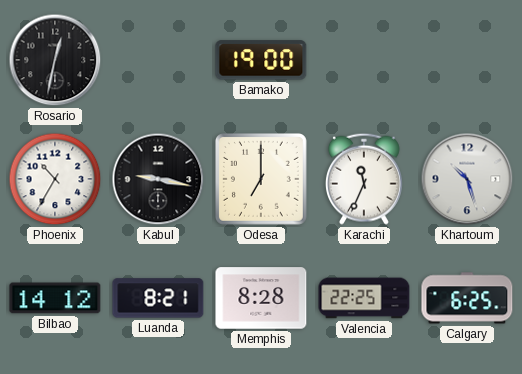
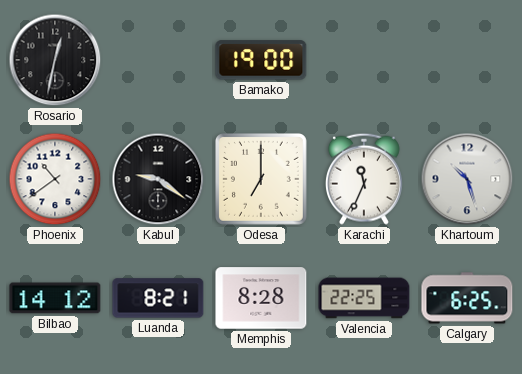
Phoenix: 10:35 -> 10:39 (55, 179)
Kabul: 9:17 -> 9:21 (158, 179)
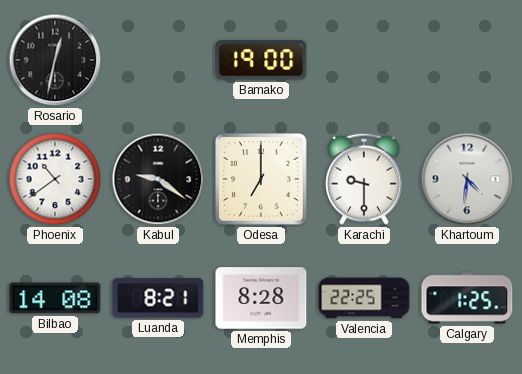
Karachi: 11:34 -> 9:30 (364, 179)
Khartoum: 10:27 -> 4:31 (467, 179)
Bilbao: 14:12 -> 14:08 (55, 298)
Calgary: 6:25 -> 1:25 (467, 298)
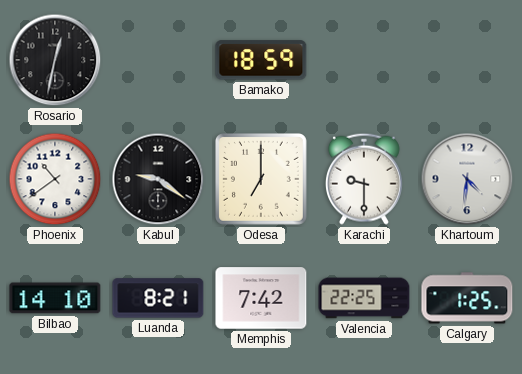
Bamako: 19:00 -> 18:59 (261, 60)
Bilbao: 14:08 -> 14:10 (55, 298)
Memphis: 8:28 -> 7:42 (261, 298)
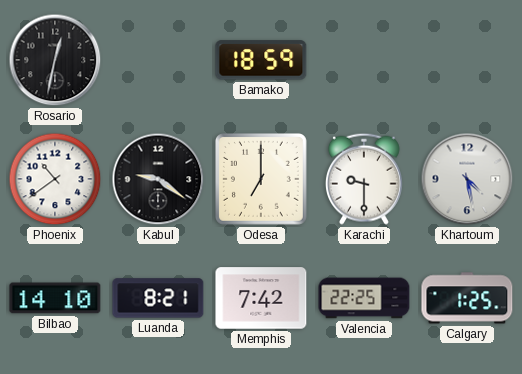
Khartoum: 4:31 -> 4:28 (467, 179)
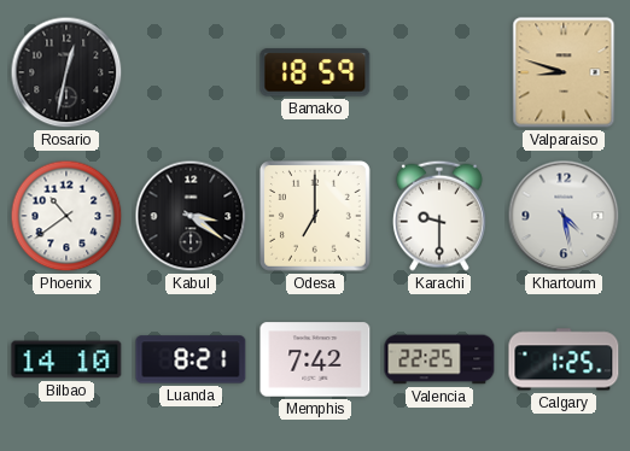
Valparaiso: none -> 8:48 (564, 72)
Kabul: 9:21 -> 3:21 (191, 216)
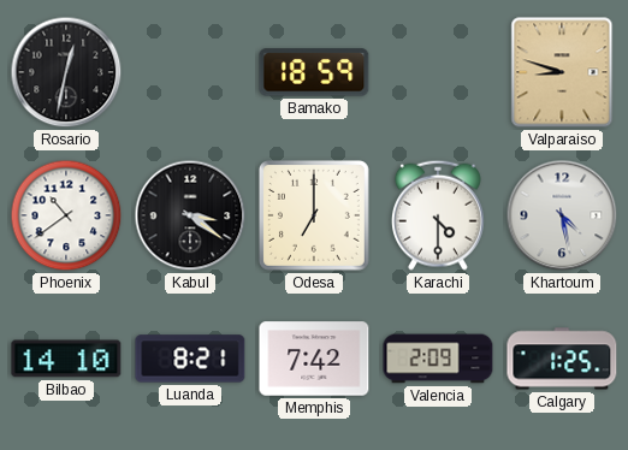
Karachi: 9:30 -> 4:30 (438, 215)
Valencia: 22:25 -> 2:09 (438, 359)
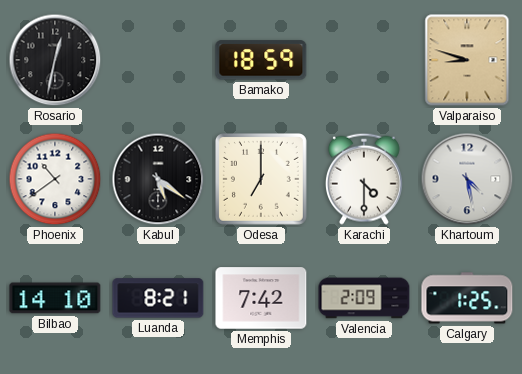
Kabul: 3:21 -> 5:21 (158, 179)
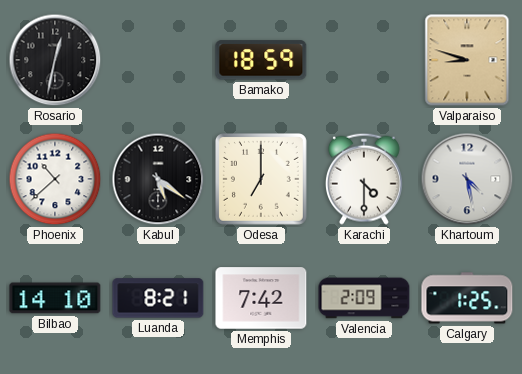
Phoenix: 10:39 -> 10:38 (55, 179)
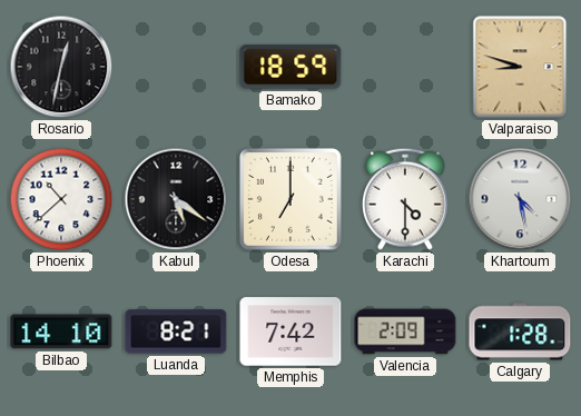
Calgary: 1:25 -> 1:28 (520, 331)
